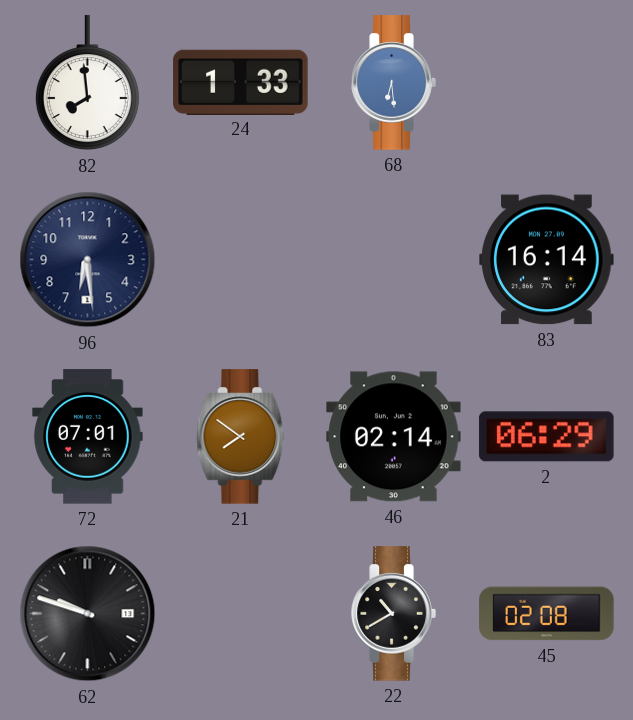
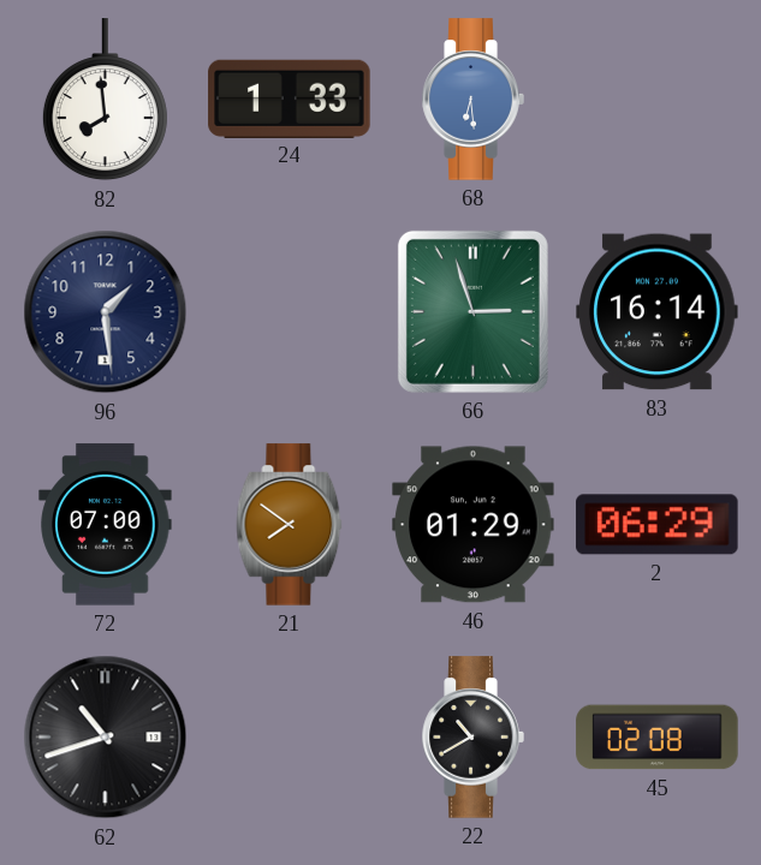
96: 6:29 -> 1:29 (106, 312)
66: none -> 2:57 (472, 311)
72: 07:01 -> 07:00 (106, 525)
46: 02:14 -> 01:29 (474, 525)
62: 9:48 -> 10:42 (106, 738)
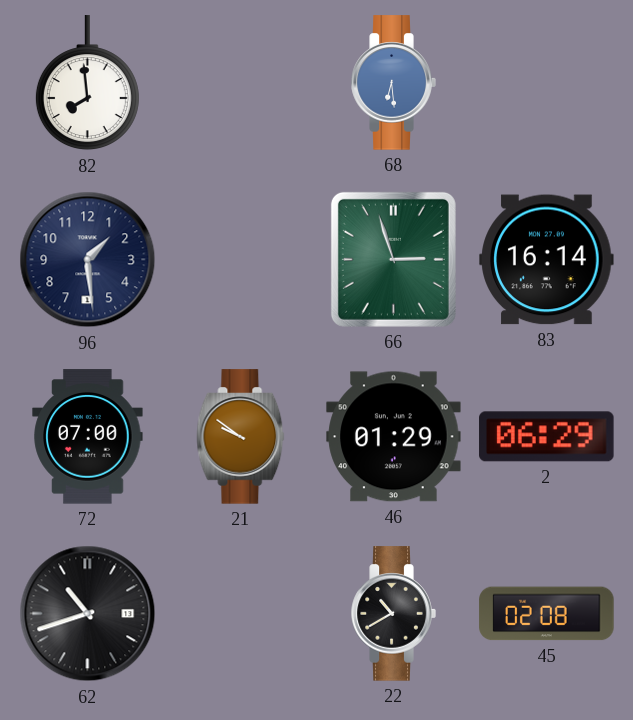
24: 1:33 -> none (290, 99)
21: 7:51 -> 9:51 (241, 437)
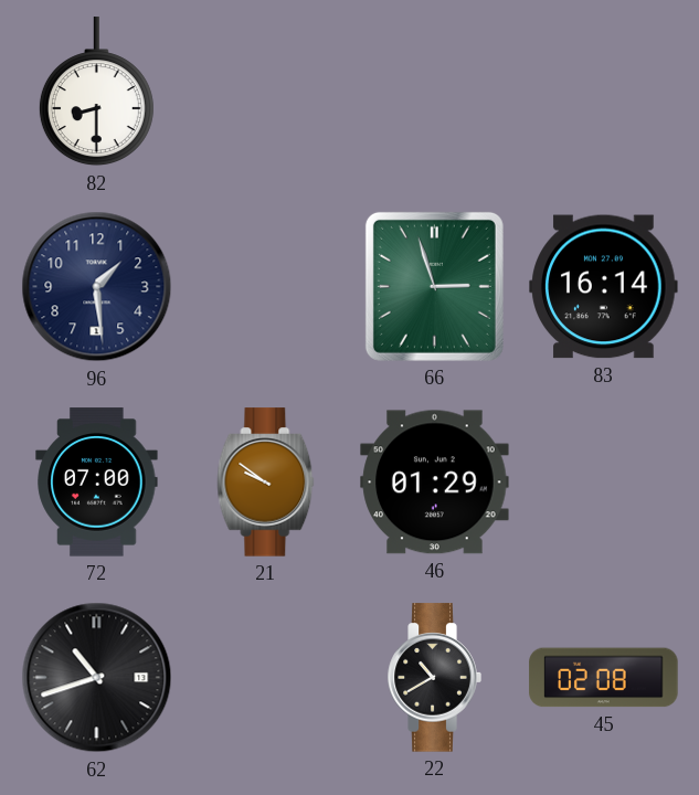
82: 7:59 -> 8:30 (96, 92)
68: 6:29 -> none (393, 83)
2: 06:29 -> none (547, 437)
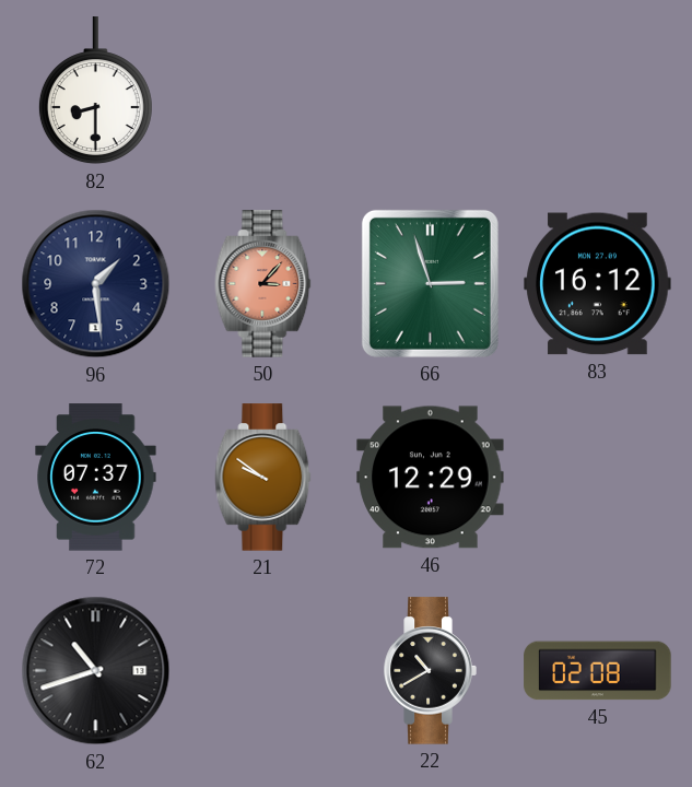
50: none -> 3:07 (263, 284)
83: 16:14 -> 16:12 (598, 284)
72: 07:00 -> 07:37 (96, 478)
46: 01:29 -> 12:29 (431, 478)
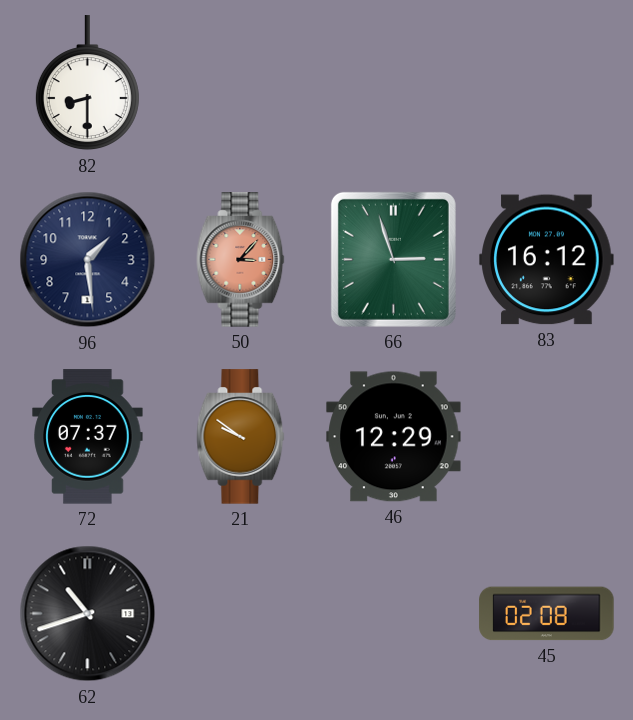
22: 10:40 -> none (430, 671)
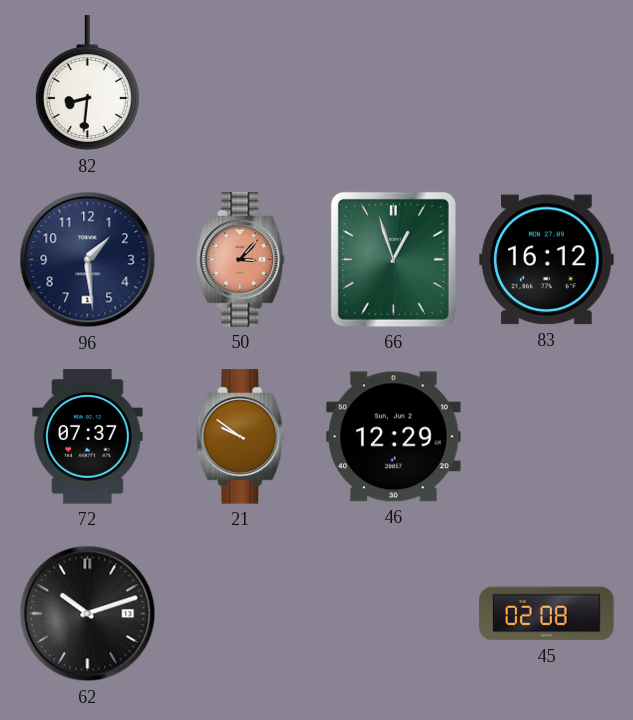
82: 8:30 -> 8:31 (87, 83)
66: 2:57 -> 12:57 (393, 259)
62: 10:42 -> 10:12 (88, 614)
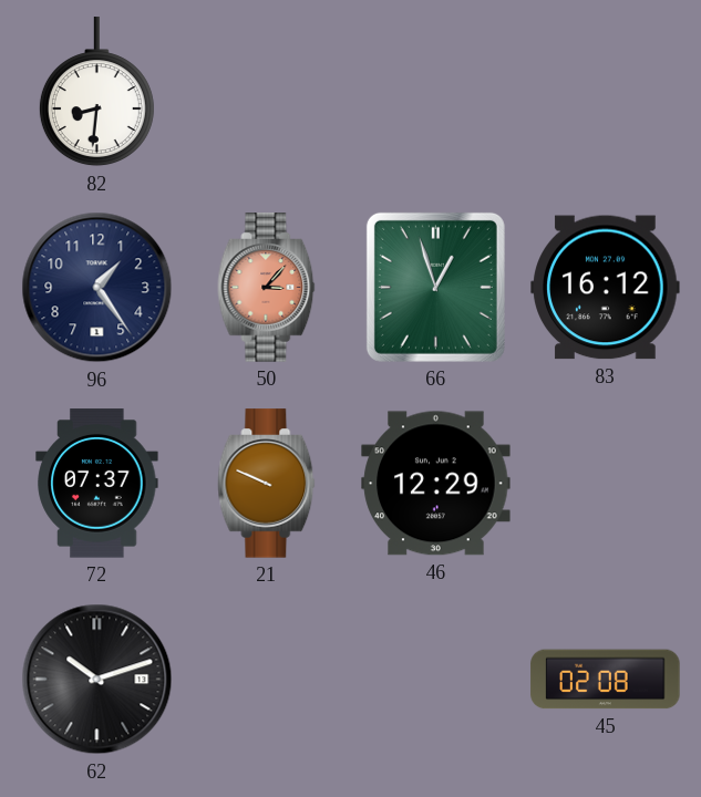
96: 1:29 -> 1:24 (97, 288)
21: 9:51 -> 9:49 (267, 484)
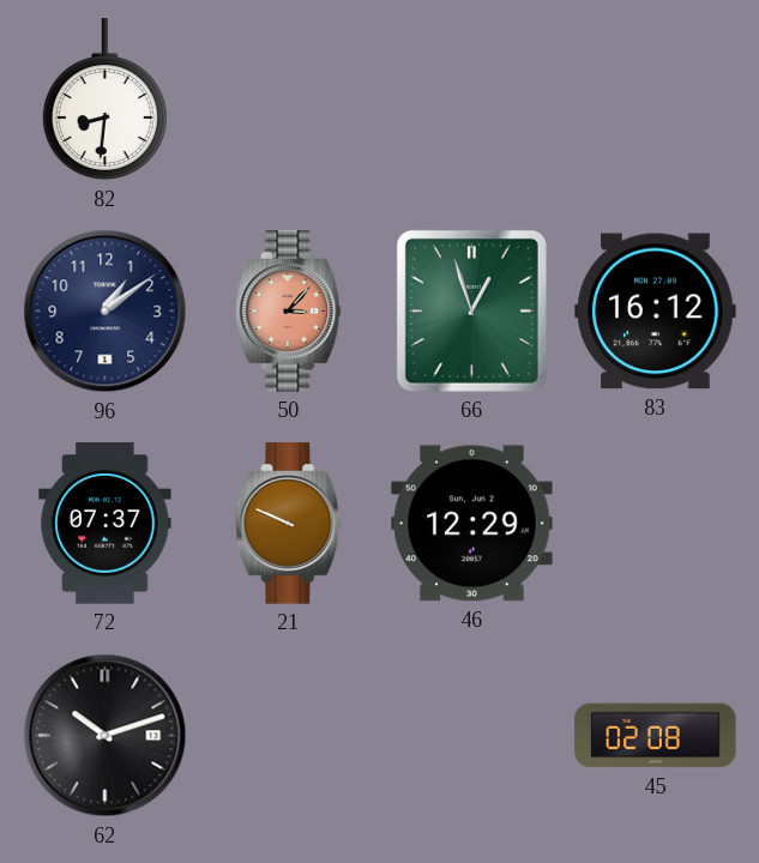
96: 1:24 -> 1:09 (106, 312)
